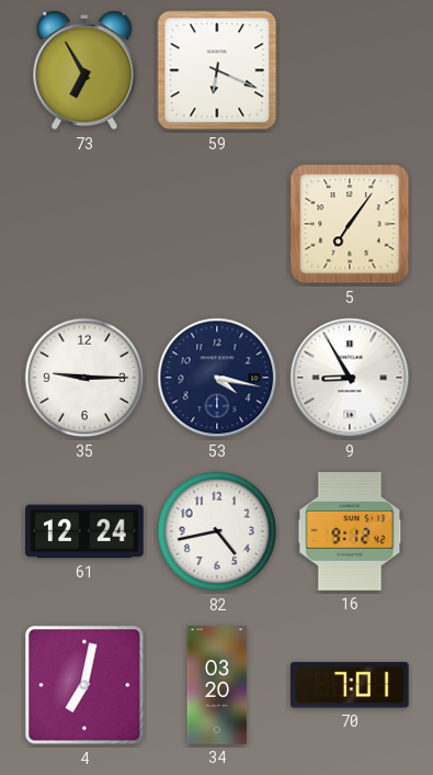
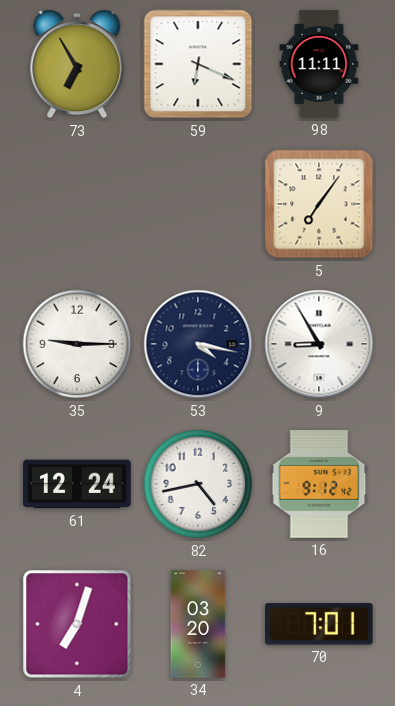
98: none -> 11:11 (319, 64)
4: 7:02 -> 7:03 (77, 624)
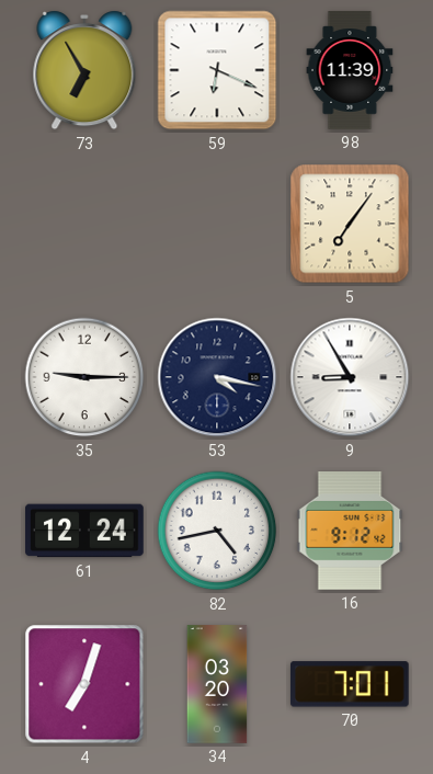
98: 11:11 -> 11:39 (350, 70)
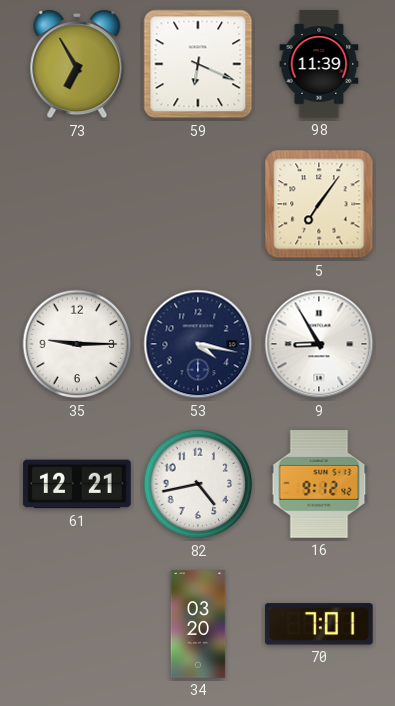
61: 12:24 -> 12:21 (77, 484)
4: 7:03 -> none (84, 684)
